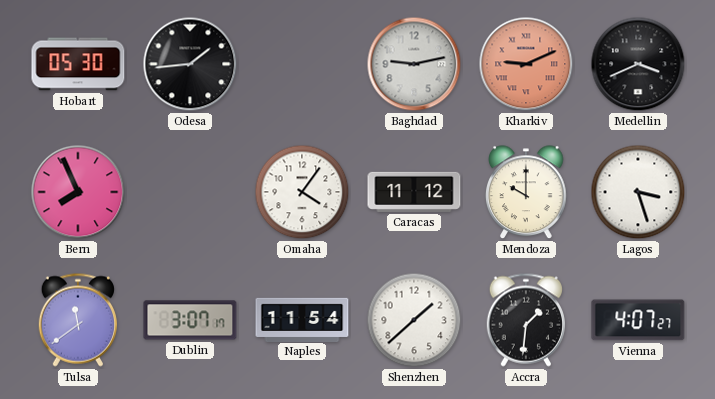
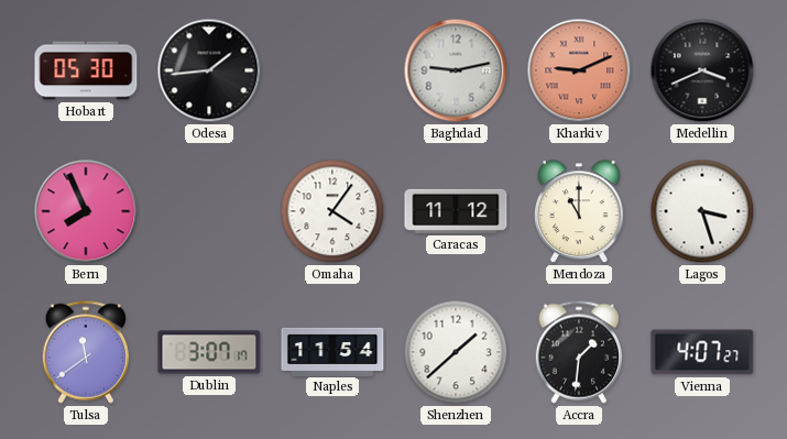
Mendoza: 10:00 -> 11:00 (580, 212)
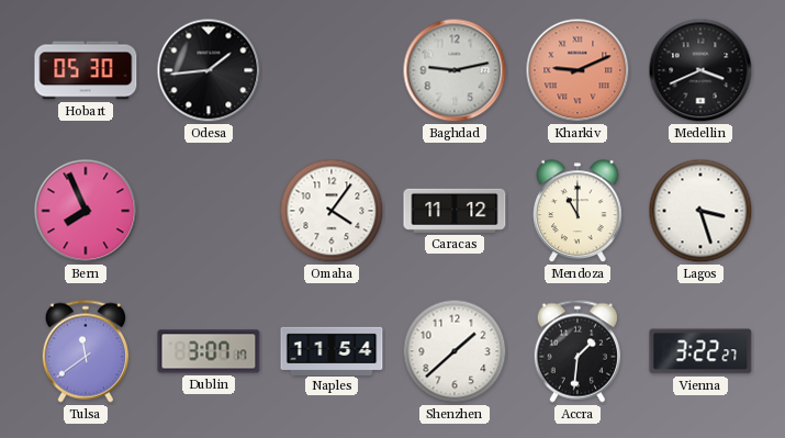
Vienna: 4:07 -> 3:22 (700, 351)
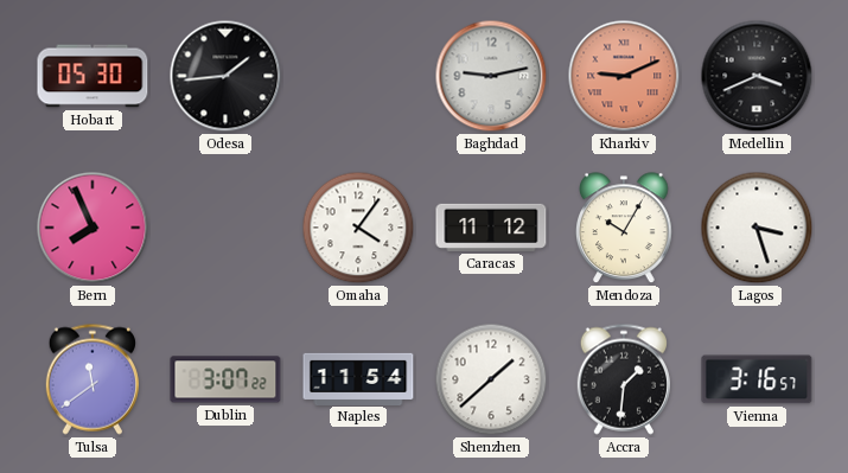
Mendoza: 11:00 -> 10:05 (625, 229)
Dublin: 3:07:17 -> 3:07:22 (225, 379)
Vienna: 3:22 -> 3:16 (757, 379)
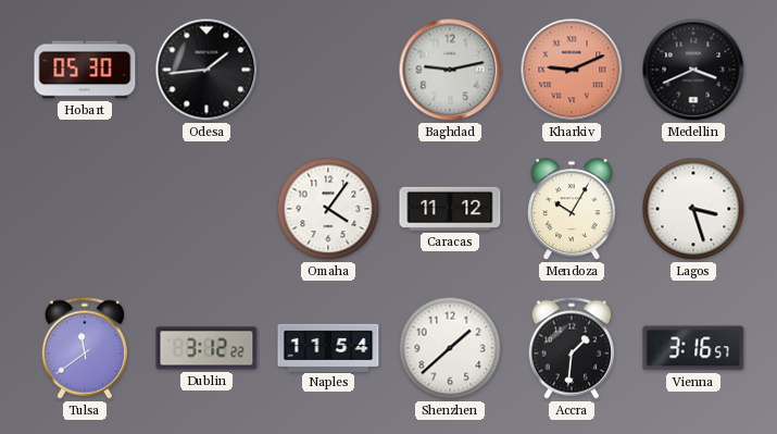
Bern: 7:56 -> none (93, 228)
Dublin: 3:07 -> 3:12 (206, 348)
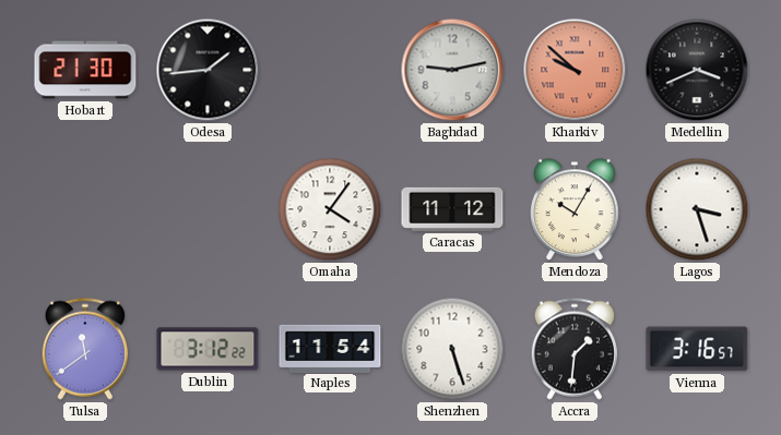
Hobart: 05:30 -> 21:30 (85, 70)
Kharkiv: 9:11 -> 9:52 (575, 70)
Shenzhen: 1:38 -> 5:27 (452, 349)
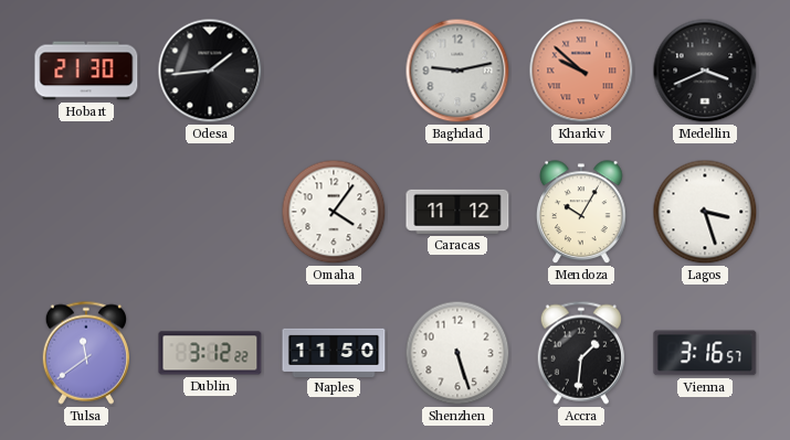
Naples: 11:54 -> 11:50 (334, 352)
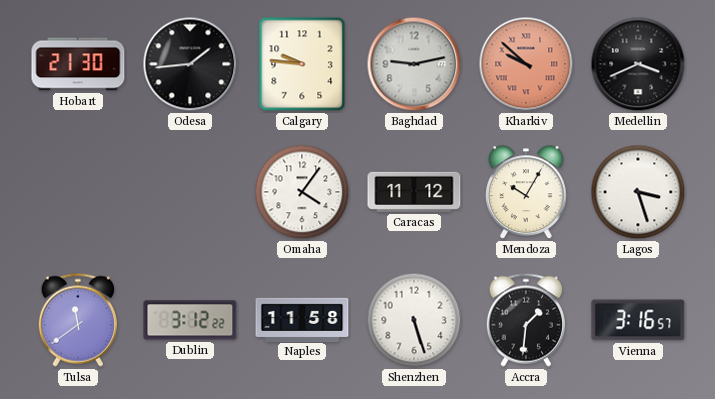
Calgary: none -> 9:46 (302, 64)
Naples: 11:50 -> 11:58 (302, 319)
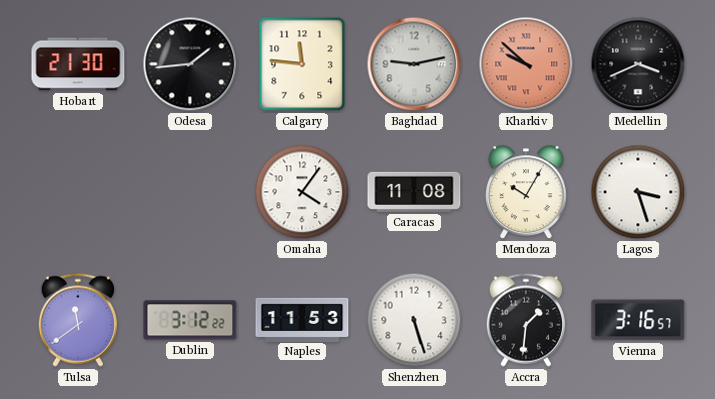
Calgary: 9:46 -> 11:46 (302, 64)
Caracas: 11:12 -> 11:08 (414, 192)
Naples: 11:58 -> 11:53 (302, 319)
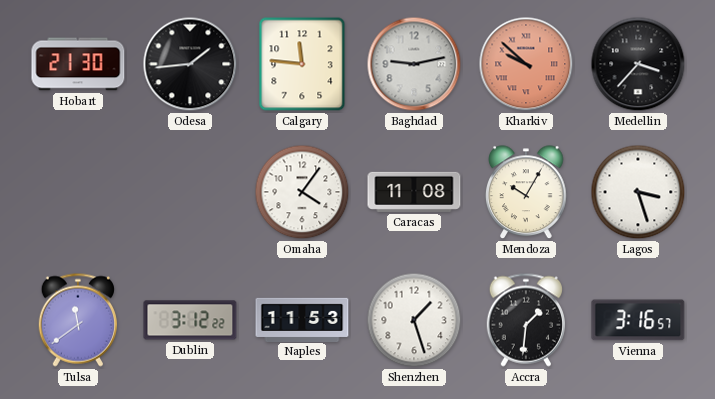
Medellin: 3:41 -> 3:37 (638, 64)
Shenzhen: 5:27 -> 1:27 (414, 320)
